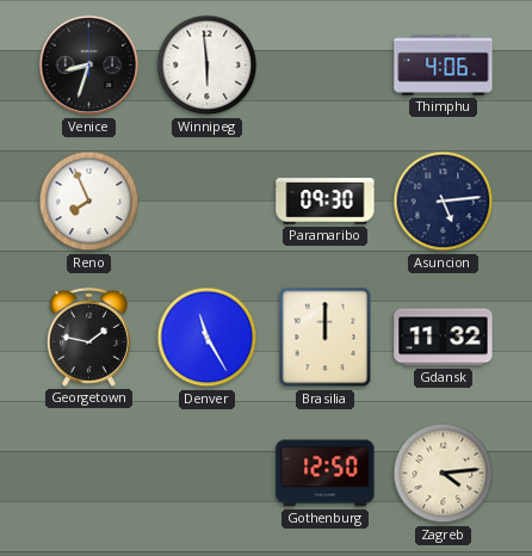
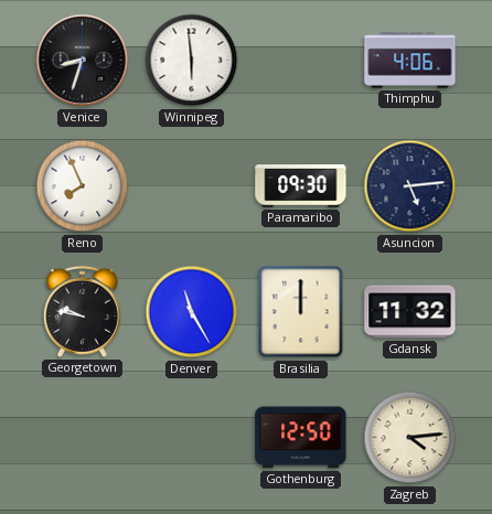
Georgetown: 1:47 -> 9:47 (82, 311)
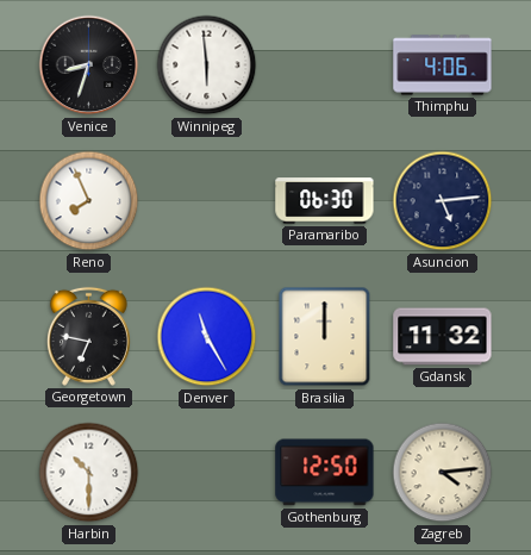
Paramaribo: 09:30 -> 06:30 (325, 201)
Georgetown: 9:47 -> 6:47 (88, 336)
Harbin: none -> 10:30 (89, 473)
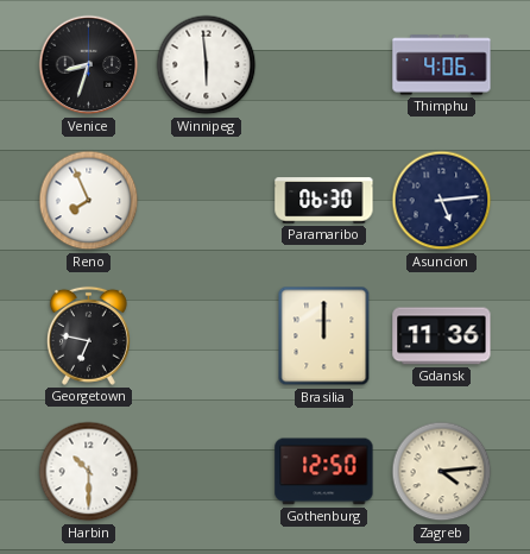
Denver: 11:25 -> none (207, 337)
Gdansk: 11:32 -> 11:36 (442, 336)
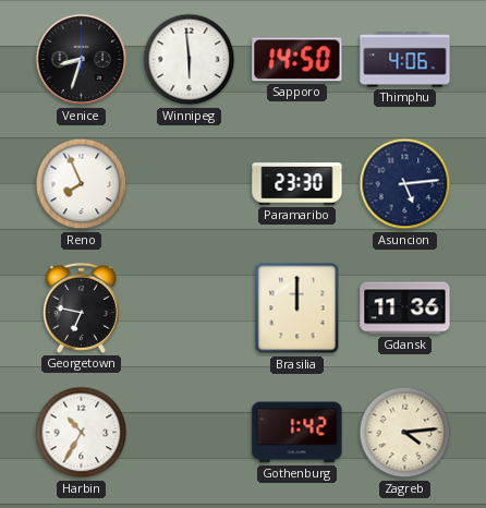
Sapporo: none -> 14:50 (297, 60)
Paramaribo: 06:30 -> 23:30 (297, 184)
Harbin: 10:30 -> 10:35 (82, 433)
Gothenburg: 12:50 -> 1:42 (297, 433)
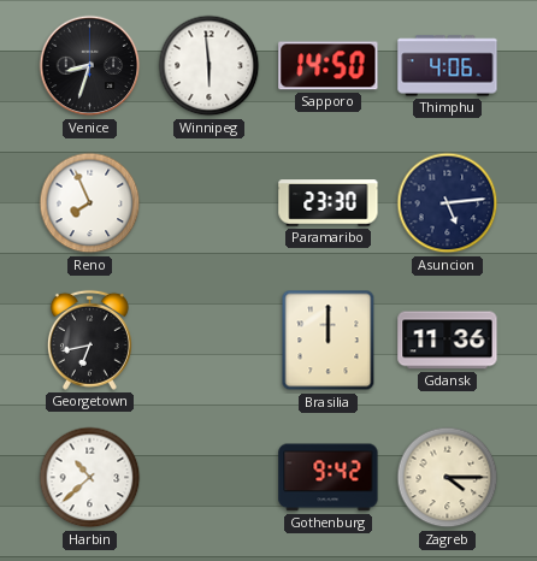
Georgetown: 6:47 -> 6:43 (89, 339)
Harbin: 10:35 -> 10:38 (90, 478)
Gothenburg: 1:42 -> 9:42 (329, 478)
Zagreb: 4:14 -> 4:15 (448, 478)
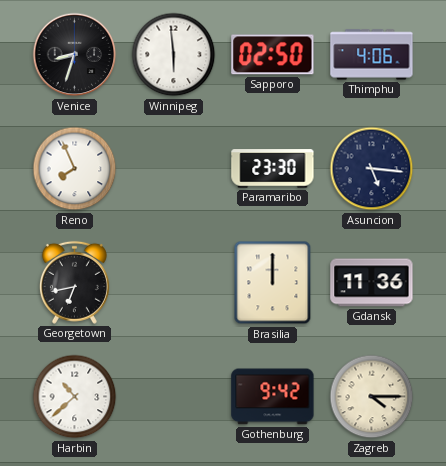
Sapporo: 14:50 -> 02:50 (273, 55)
Asuncion: 5:14 -> 5:16 (372, 169)
